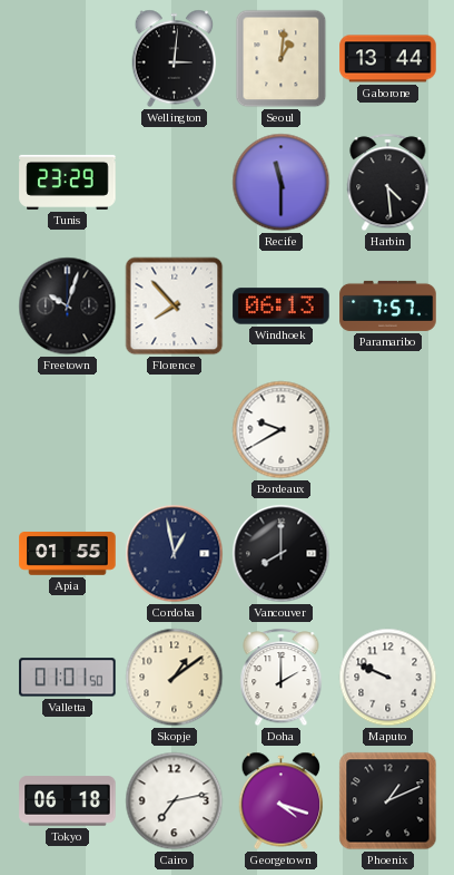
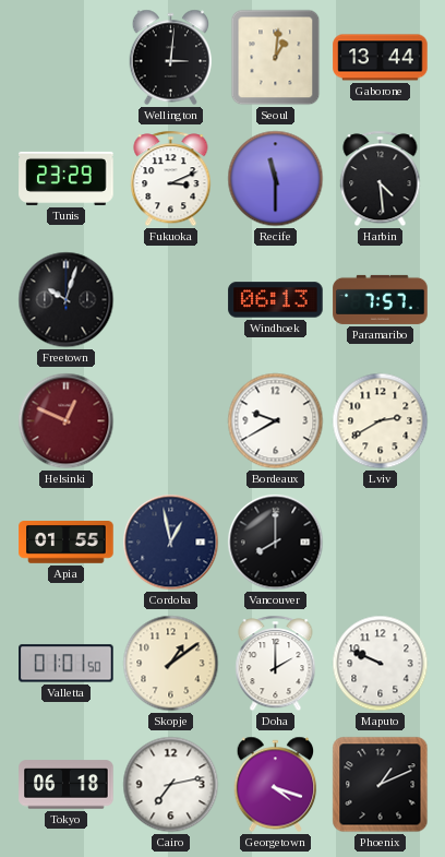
Fukuoka: none -> 3:11 (171, 179)
Florence: 7:53 -> none (175, 307)
Helsinki: none -> 12:49 (67, 421)
Lviv: none -> 2:40 (381, 421)
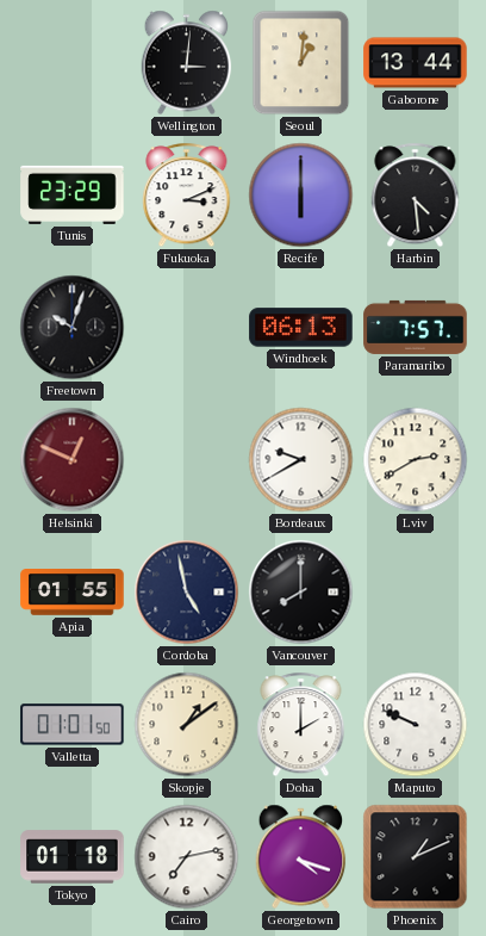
Recife: 11:30 -> 6:00 (301, 196)
Cordoba: 12:58 -> 4:58 (187, 593)
Tokyo: 06:18 -> 01:18 (73, 857)
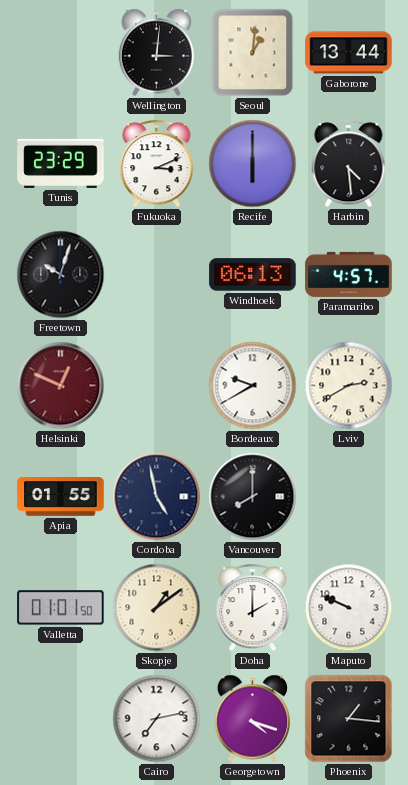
Paramaribo: 7:57 -> 4:57 (349, 274)
Tokyo: 01:18 -> none (73, 857)
Phoenix: 1:11 -> 1:16 (349, 719)
